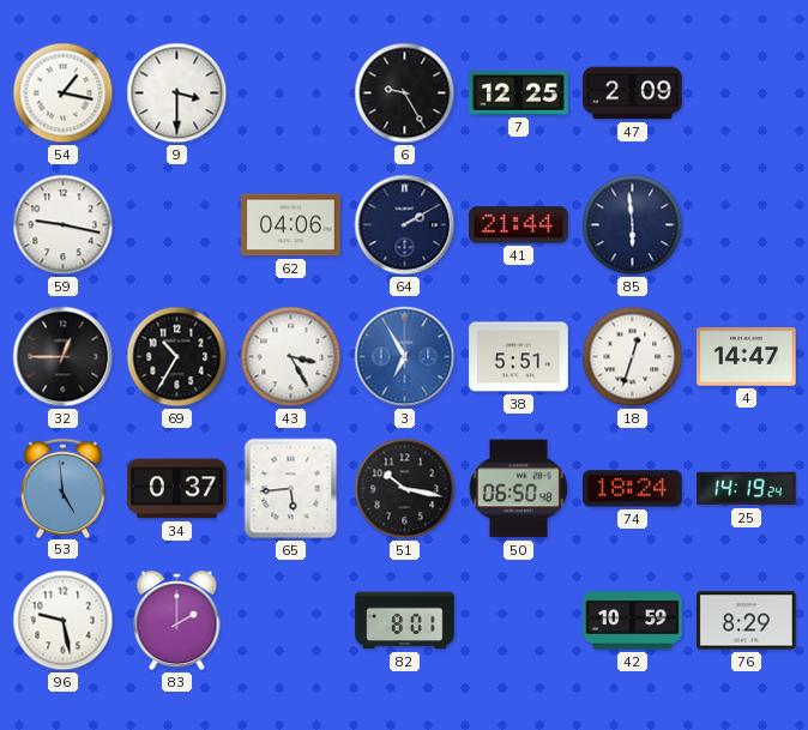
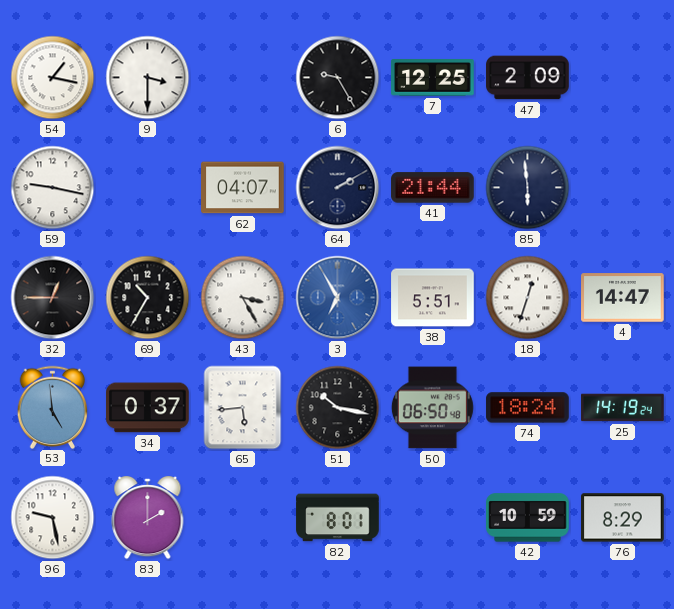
62: 04:06 -> 04:07 (243, 188)
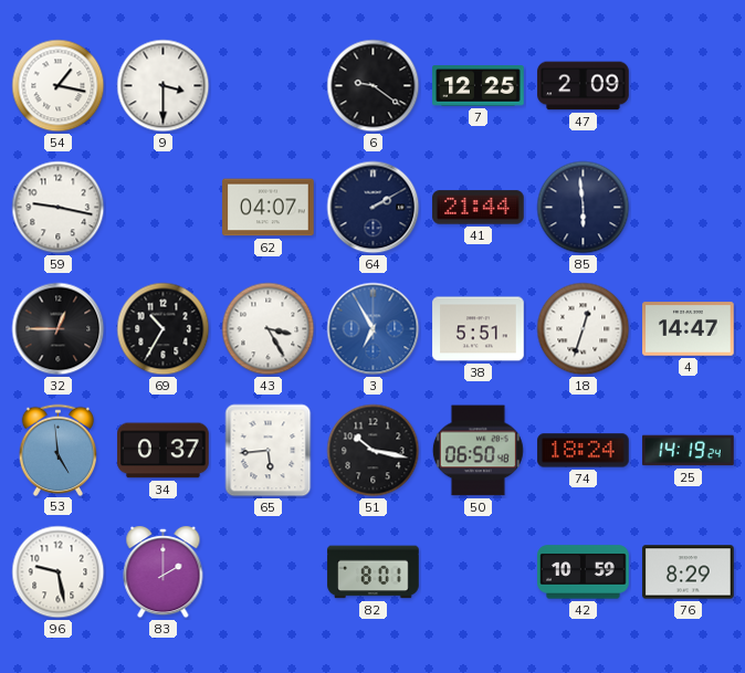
6: 9:25 -> 9:21 (374, 86)
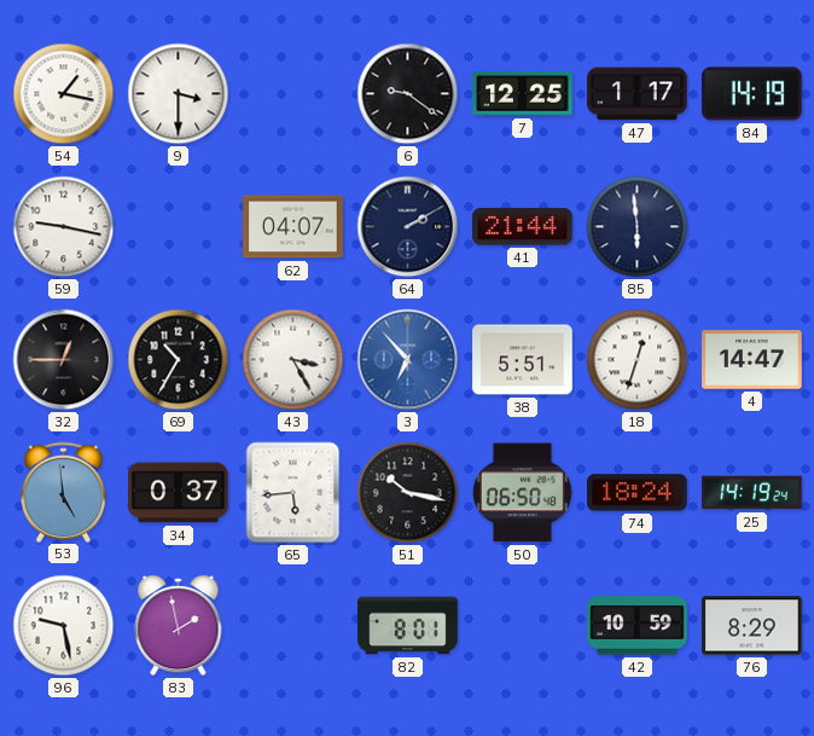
47: 2:09 -> 1:17 (638, 94)
84: none -> 14:19 (752, 94)
3: 6:55 -> 6:53 (408, 360)
83: 2:00 -> 1:58 (179, 627)
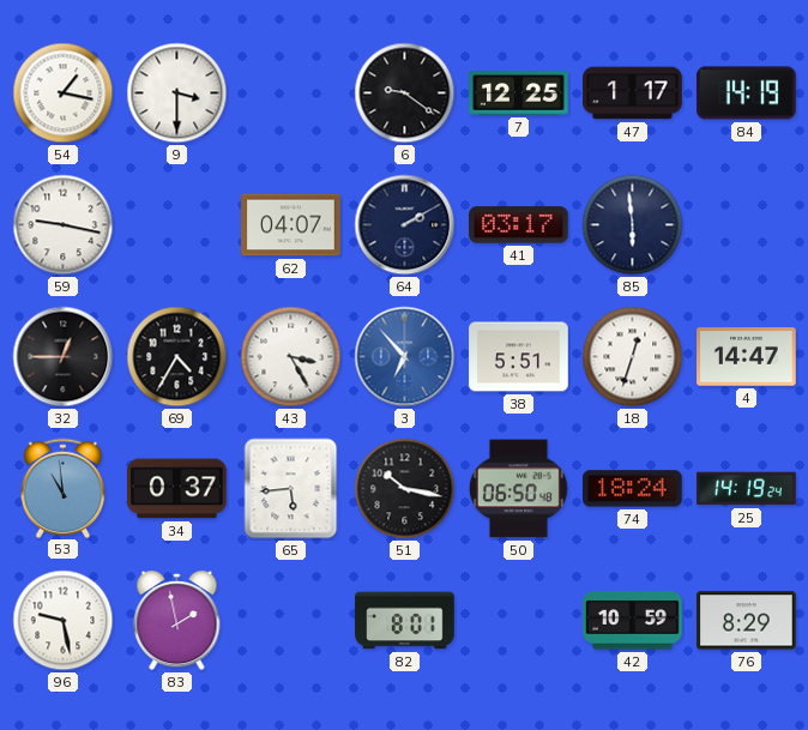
41: 21:44 -> 03:17 (519, 225)
69: 10:35 -> 4:35 (177, 357)
53: 4:59 -> 10:59 (64, 488)
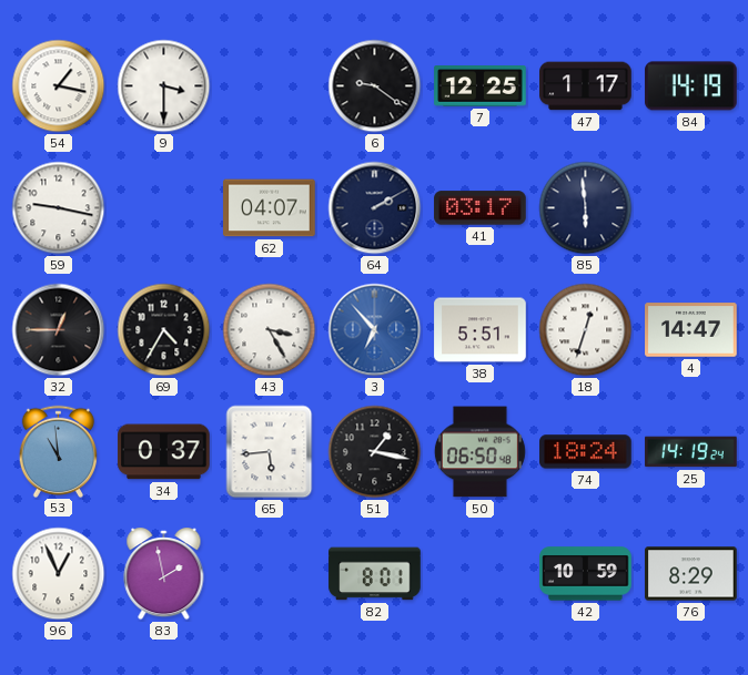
51: 10:17 -> 1:17 (375, 452)
96: 9:28 -> 12:56 (59, 574)
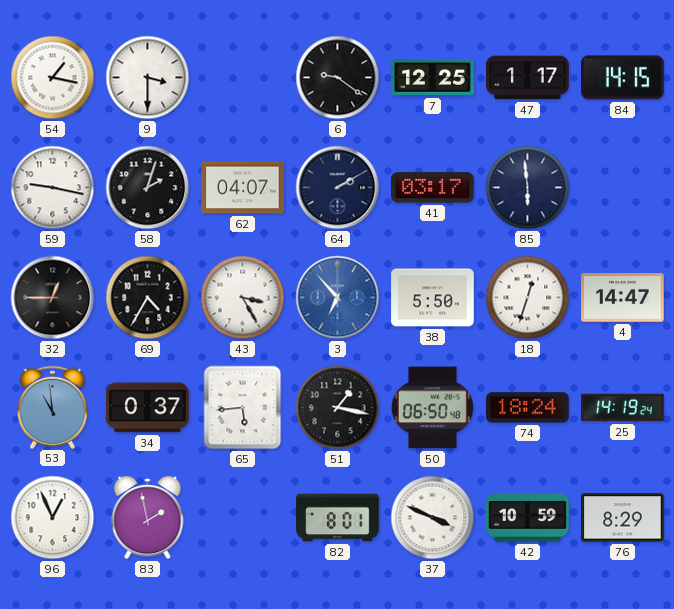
84: 14:19 -> 14:15 (623, 78)
58: none -> 2:03 (148, 188)
38: 5:51 -> 5:50 (433, 298)
37: none -> 3:49 (433, 518)
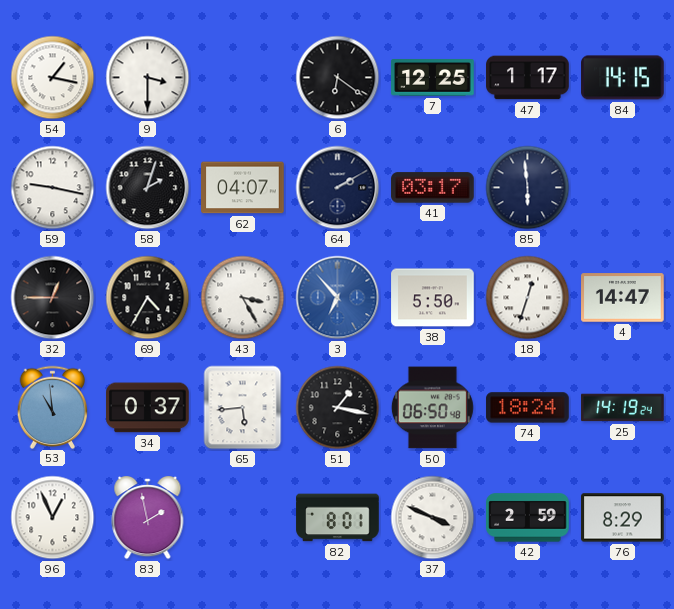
6: 9:21 -> 6:21 (338, 78)
42: 10:59 -> 2:59 (528, 518)
